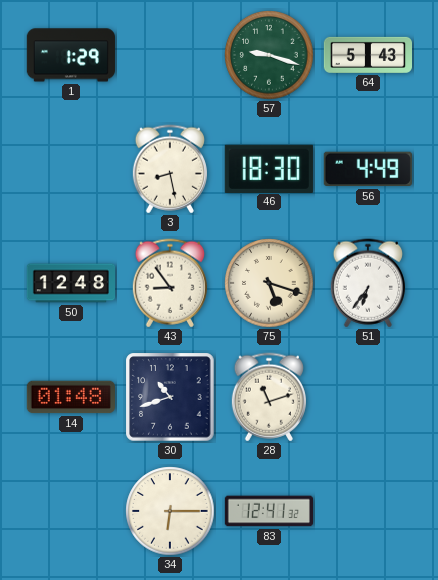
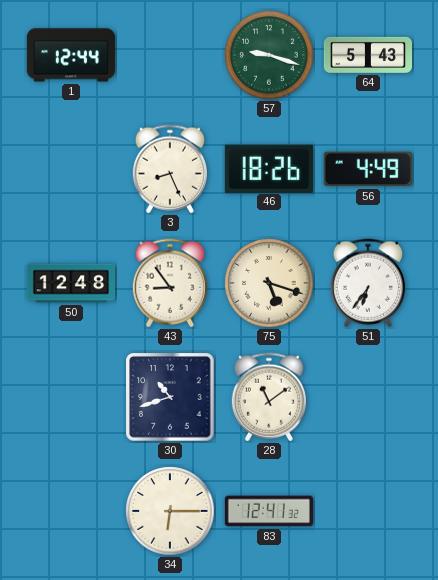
1: 1:29 -> 12:44 (71, 55)
3: 8:28 -> 8:26 (170, 169)
46: 18:30 -> 18:26 (269, 168)
14: 01:48 -> none (71, 397)
28: 11:12 -> 11:09 (269, 397)
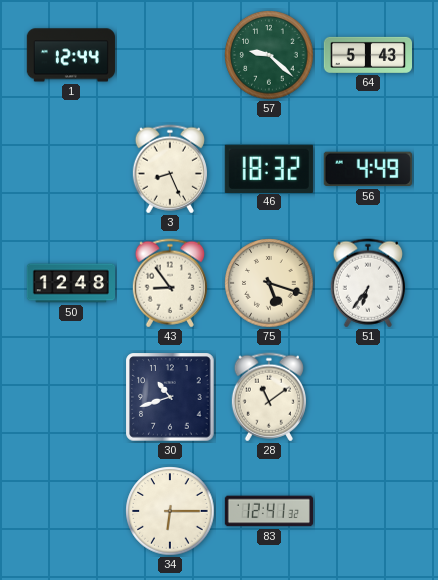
57: 9:18 -> 9:22 (269, 55)
46: 18:26 -> 18:32 (269, 168)
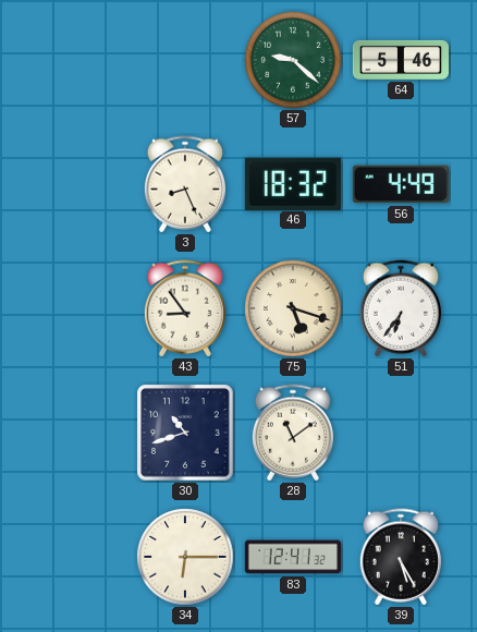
1: 12:44 -> none (71, 55)
64: 5:43 -> 5:46 (400, 60)
50: 12:48 -> none (70, 283)
39: none -> 5:25 (401, 557)
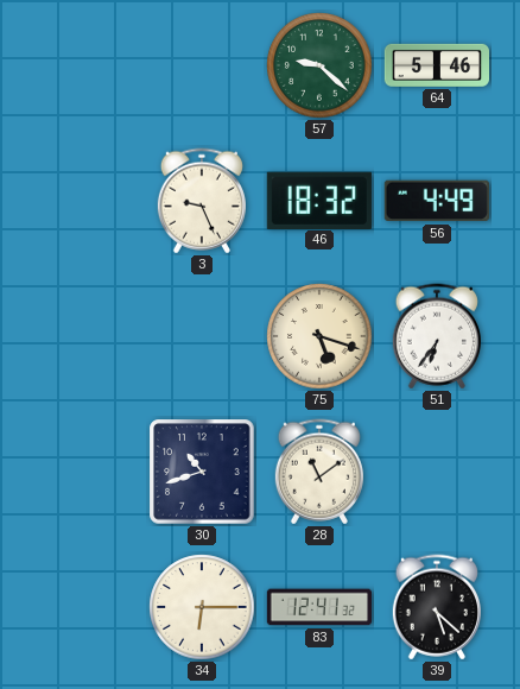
3: 8:26 -> 9:26 (202, 201)
43: 8:54 -> none (185, 308)
39: 5:25 -> 5:22 (437, 607)
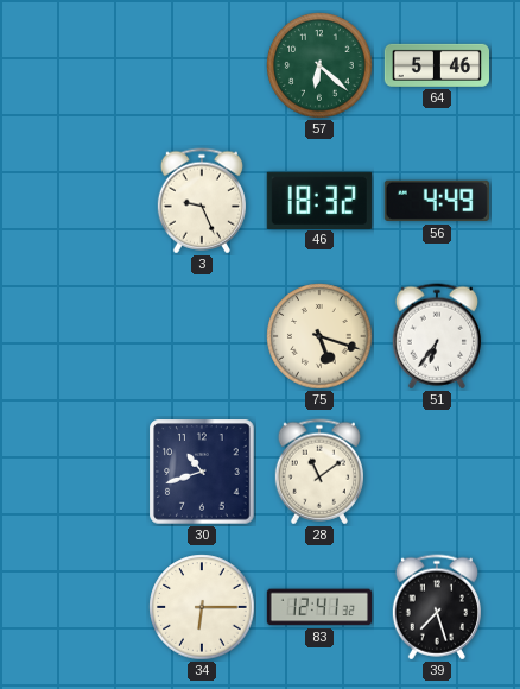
57: 9:22 -> 6:22 (319, 65)
39: 5:22 -> 7:27 (437, 607)
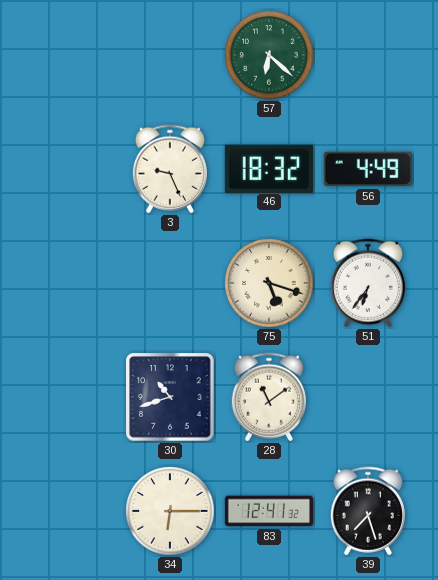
64: 5:46 -> none (436, 65)
